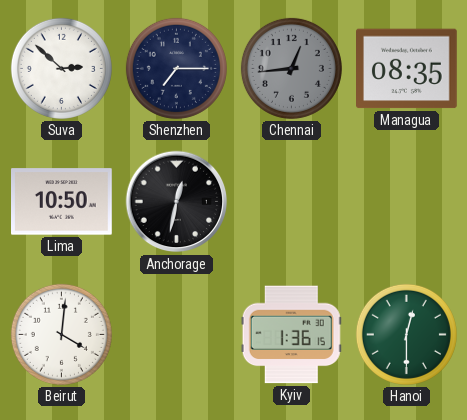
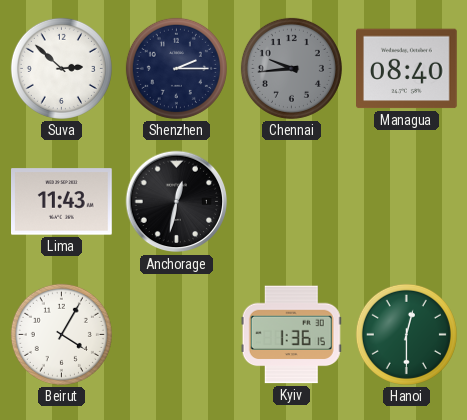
Shenzhen: 7:15 -> 2:15 (176, 68)
Chennai: 12:44 -> 9:44 (291, 68)
Managua: 08:35 -> 08:40 (407, 69)
Lima: 10:50 -> 11:43 (62, 202)
Beirut: 4:01 -> 4:05 (61, 334)
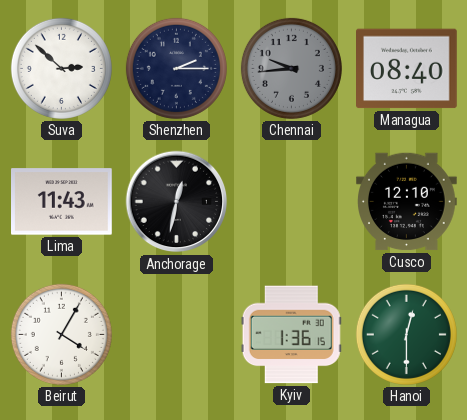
Cusco: none -> 12:10 (407, 202)
